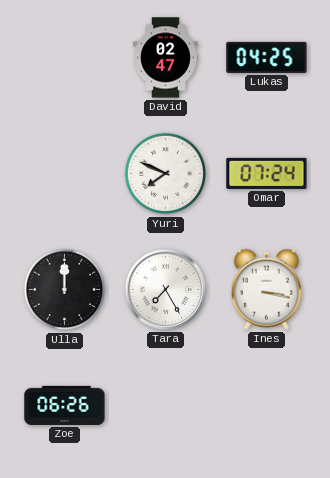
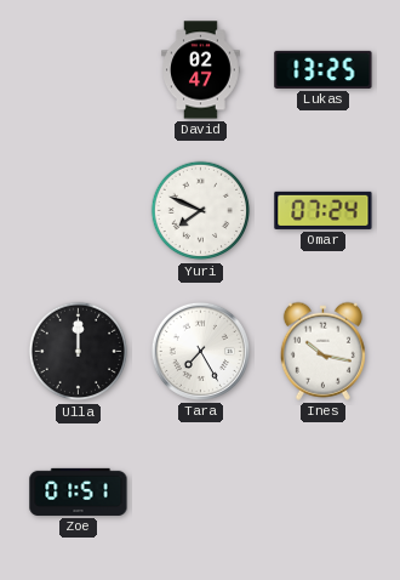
Lukas: 04:25 -> 13:25 (324, 69)
Ines: 3:17 -> 10:17 (322, 351)
Zoe: 06:26 -> 01:51 (79, 491)
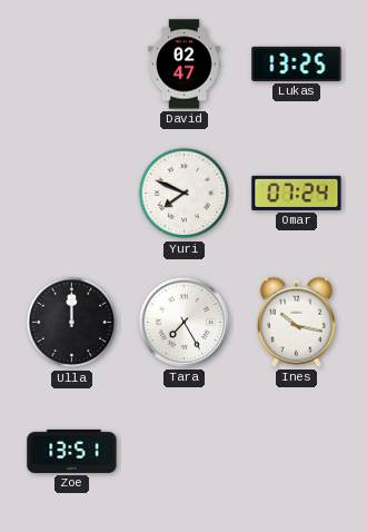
Zoe: 01:51 -> 13:51 (72, 451)
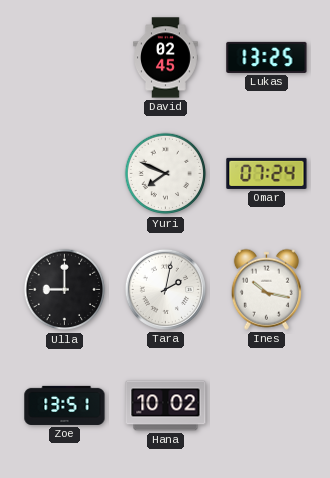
David: 02:47 -> 02:45 (166, 58)
Ulla: 12:00 -> 9:00 (65, 290)
Tara: 7:25 -> 2:02 (165, 289)
Hana: none -> 10:02 (166, 406)
